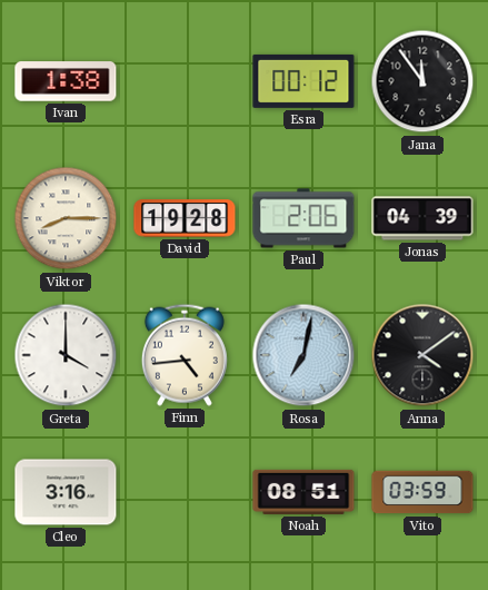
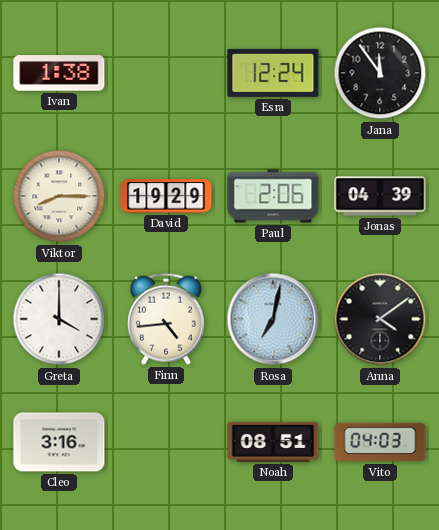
Esra: 00:12 -> 12:24 (273, 73)
David: 19:28 -> 19:29 (166, 196)
Vito: 03:59 -> 04:03 (380, 442)
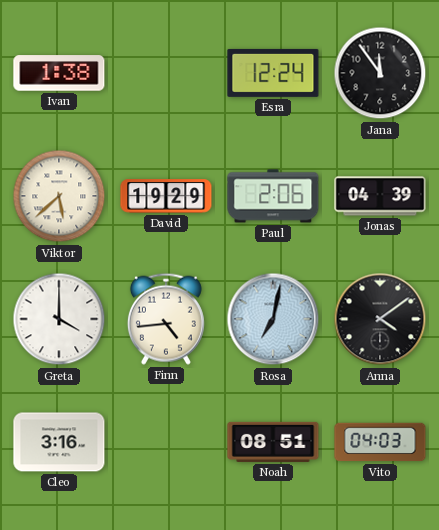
Viktor: 8:15 -> 5:38 (59, 196)
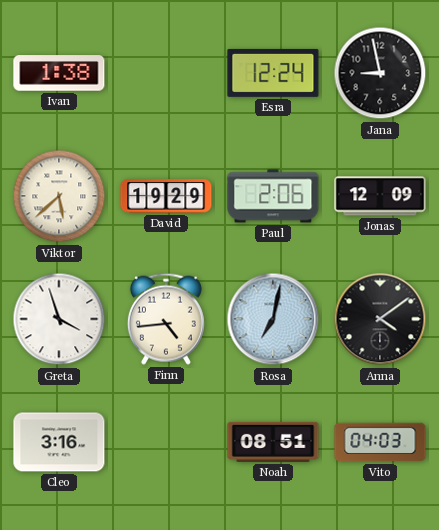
Jana: 11:54 -> 8:58 (380, 73)
Jonas: 04:39 -> 12:09 (380, 196)
Greta: 4:00 -> 3:57 (59, 319)
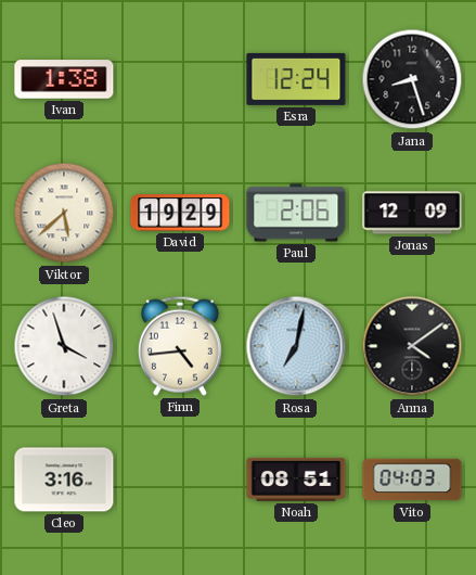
Jana: 8:58 -> 8:27 (412, 79)
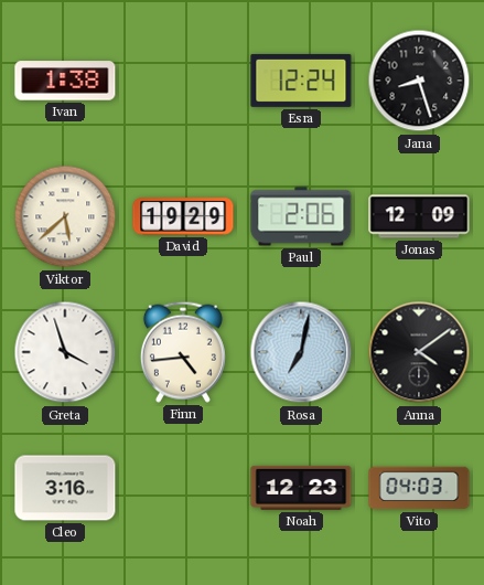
Noah: 08:51 -> 12:23 (301, 488)
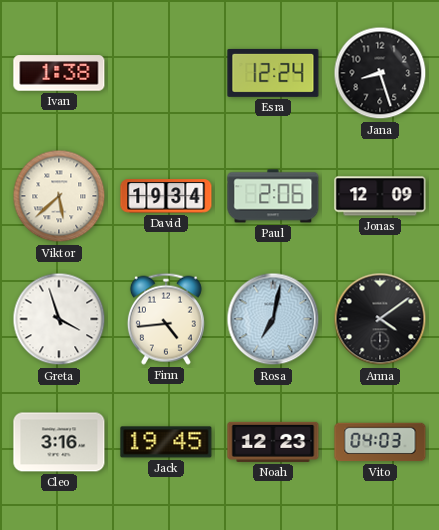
David: 19:29 -> 19:34 (166, 196)
Jack: none -> 19:45 (166, 442)
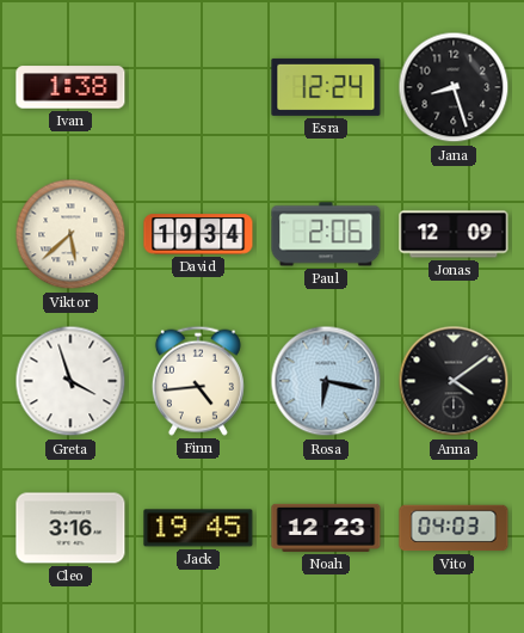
Rosa: 7:02 -> 6:17 (326, 381)
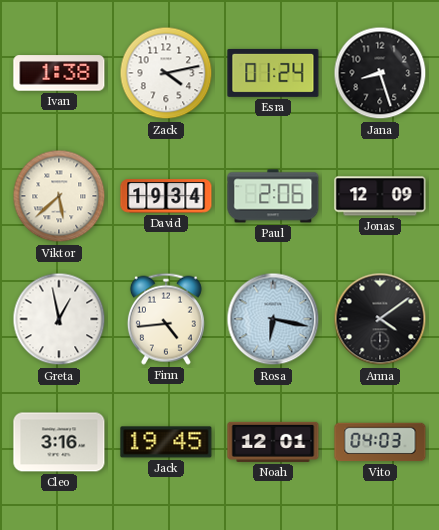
Zack: none -> 4:13 (166, 73)
Esra: 12:24 -> 01:24 (273, 73)
Greta: 3:57 -> 12:58 (59, 319)
Noah: 12:23 -> 12:01 (273, 442)
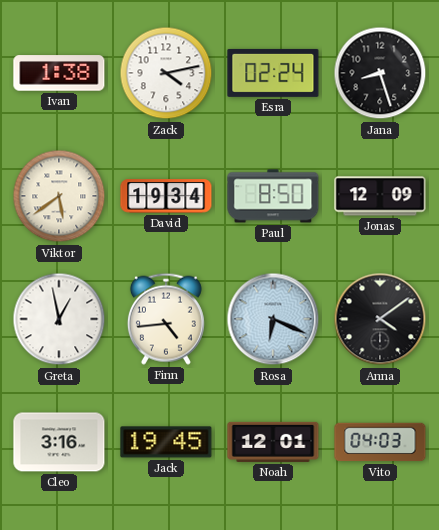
Esra: 01:24 -> 02:24 (273, 73)
Viktor: 5:38 -> 5:39 (59, 196)
Paul: 2:06 -> 8:50 (273, 196)
Rosa: 6:17 -> 6:19 (273, 319)
